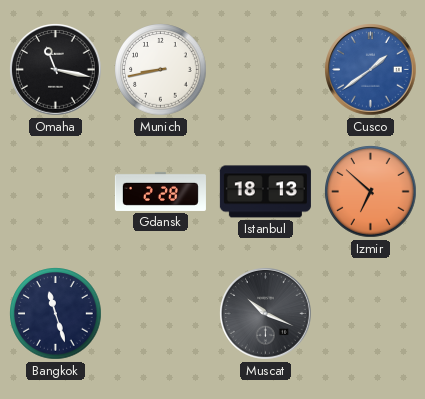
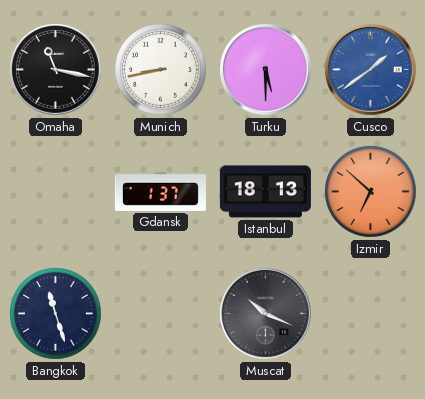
Turku: none -> 5:30 (266, 70)
Gdansk: 2:28 -> 1:37 (160, 191)
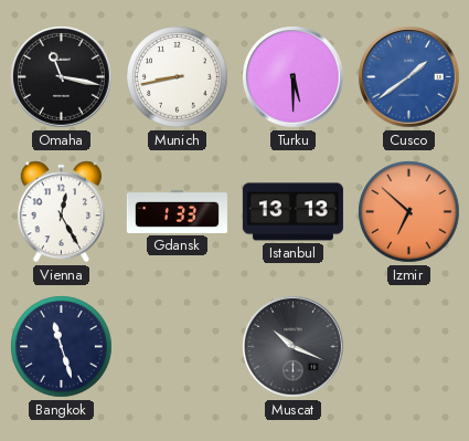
Vienna: none -> 12:25 (61, 212)
Gdansk: 1:37 -> 1:33 (177, 211)
Istanbul: 18:13 -> 13:13 (292, 212)
